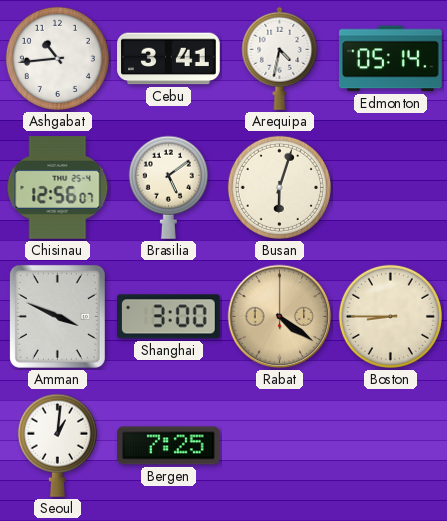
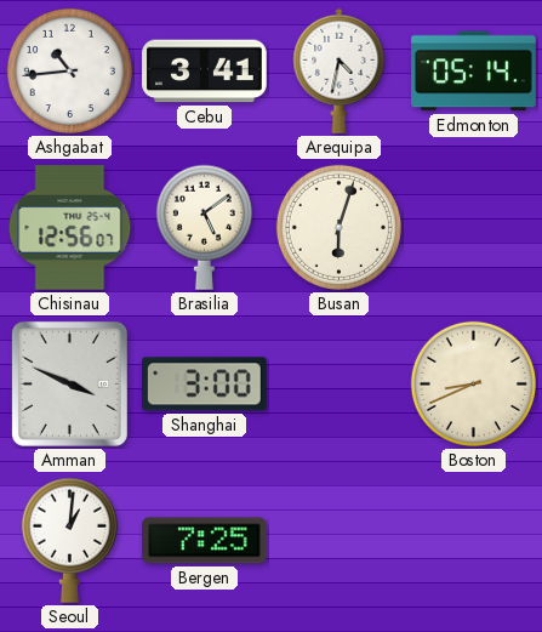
Rabat: 4:21 -> none (280, 317)
Boston: 8:45 -> 8:41 (473, 383)
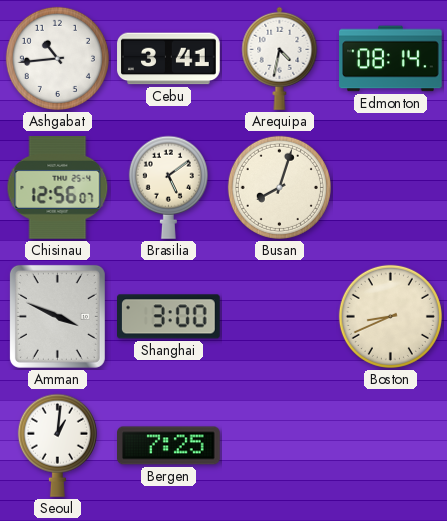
Edmonton: 05:14 -> 08:14 (391, 59)
Busan: 6:03 -> 8:03 (279, 187)
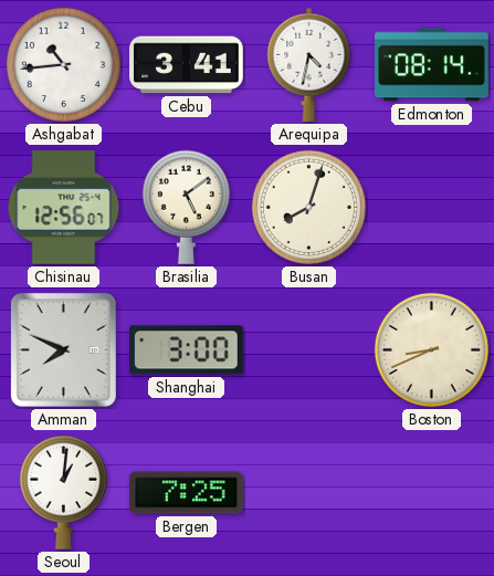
Amman: 3:49 -> 7:49 (63, 349)
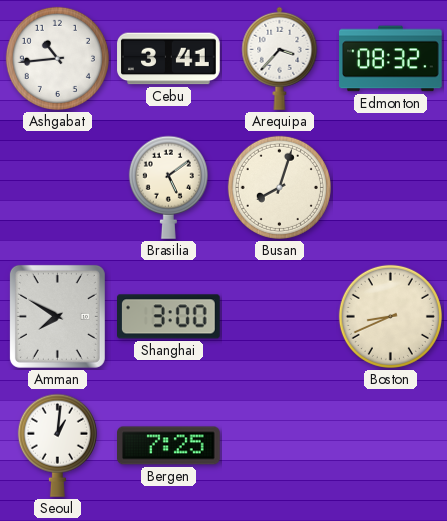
Arequipa: 4:32 -> 3:37 (280, 58)
Edmonton: 08:14 -> 08:32 (391, 59)
Chisinau: 12:56 -> none (64, 208)
Amman: 7:49 -> 7:50 (57, 316)
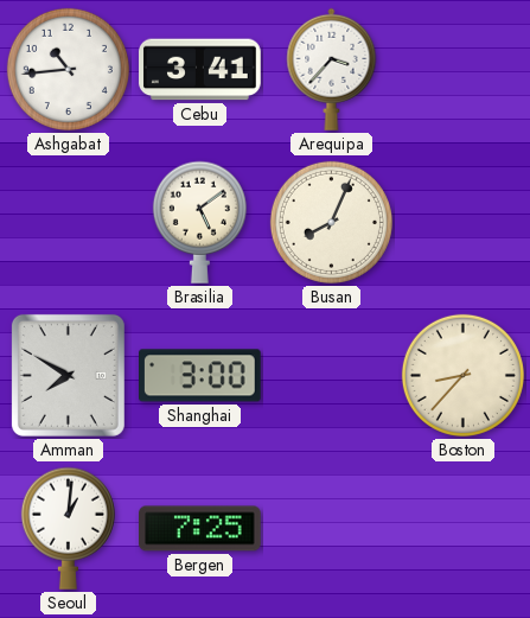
Edmonton: 08:32 -> none (391, 59)
Busan: 8:03 -> 8:04 (331, 222)
Boston: 8:41 -> 8:37 (462, 375)
